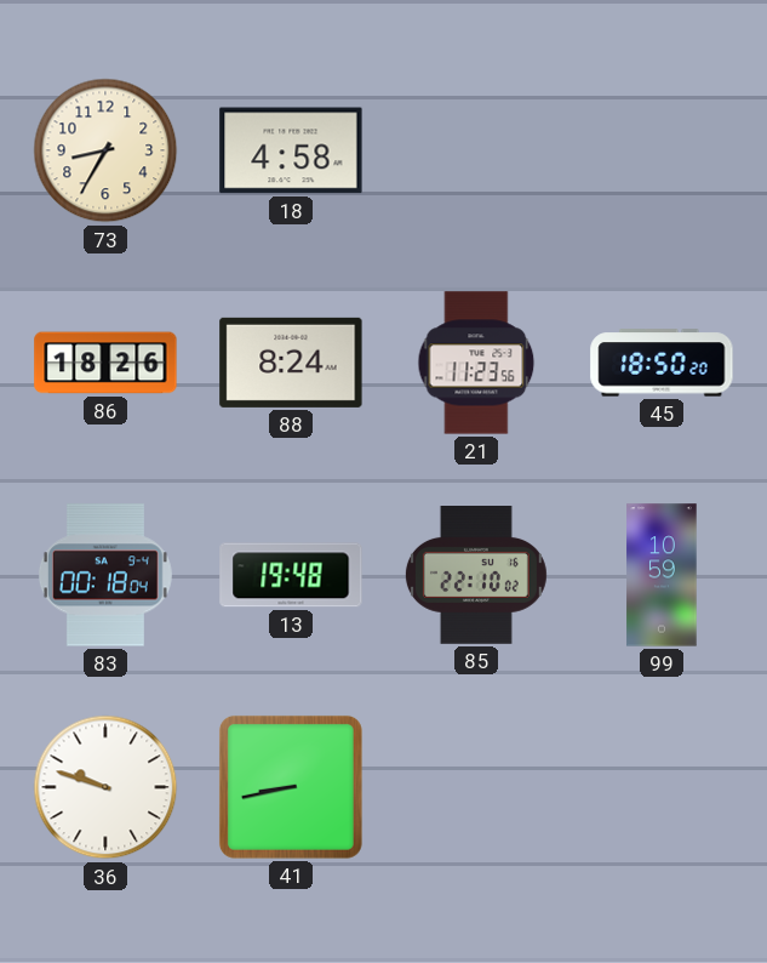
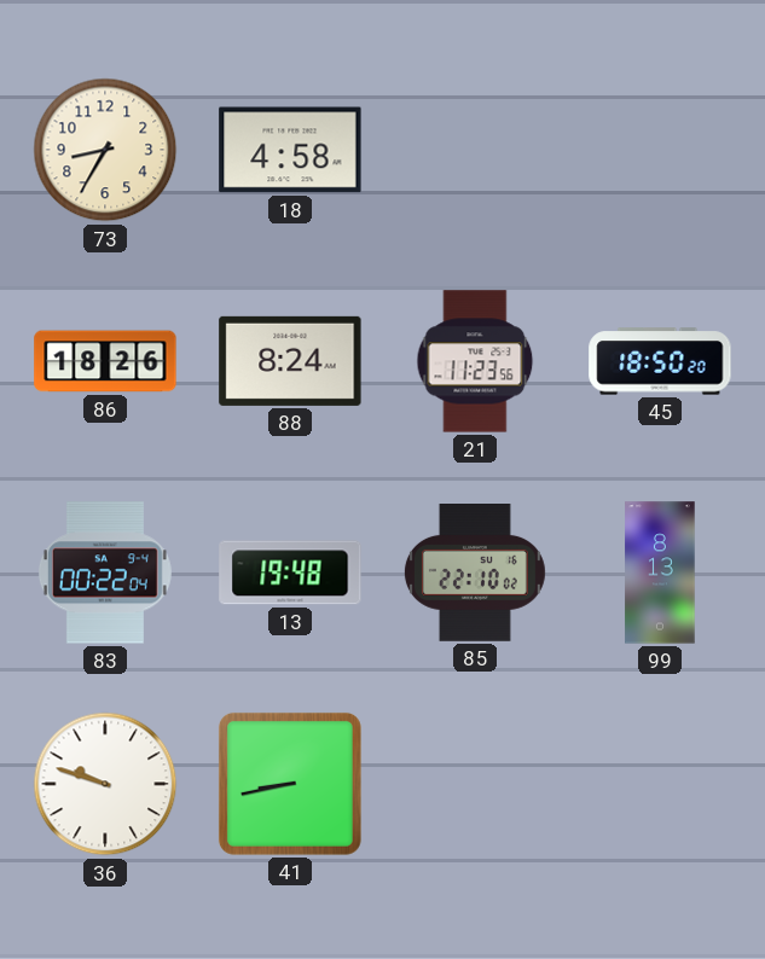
83: 00:18 -> 00:22 (105, 573)
99: 10:59 -> 8:13 (660, 573)
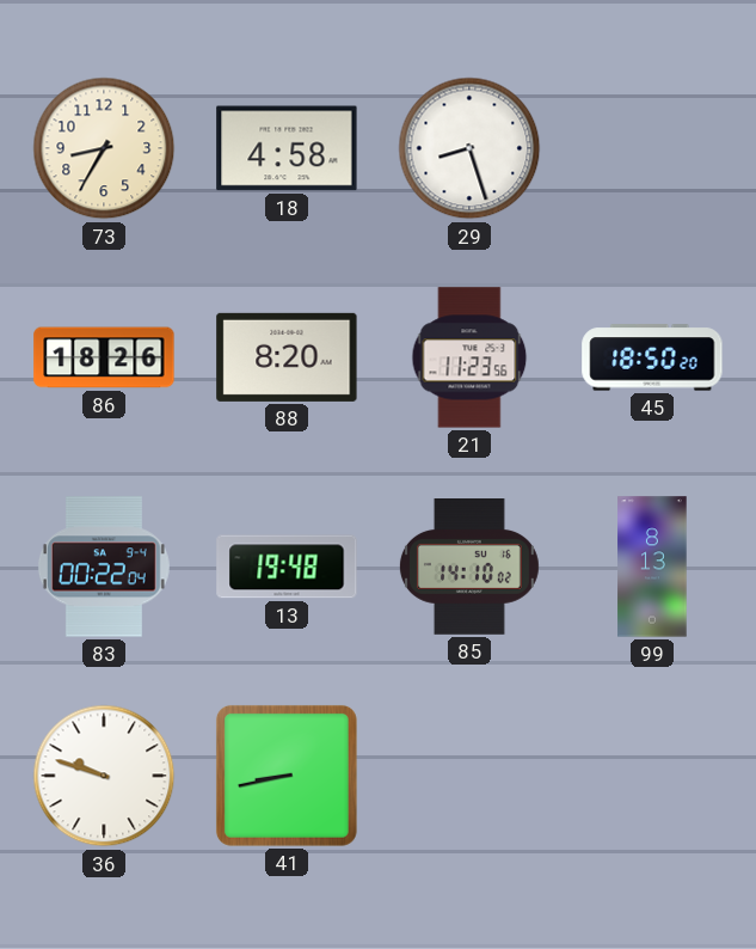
29: none -> 8:27 (469, 148)
88: 8:24 -> 8:20 (287, 357)
85: 22:10 -> 14:10 (469, 568)
